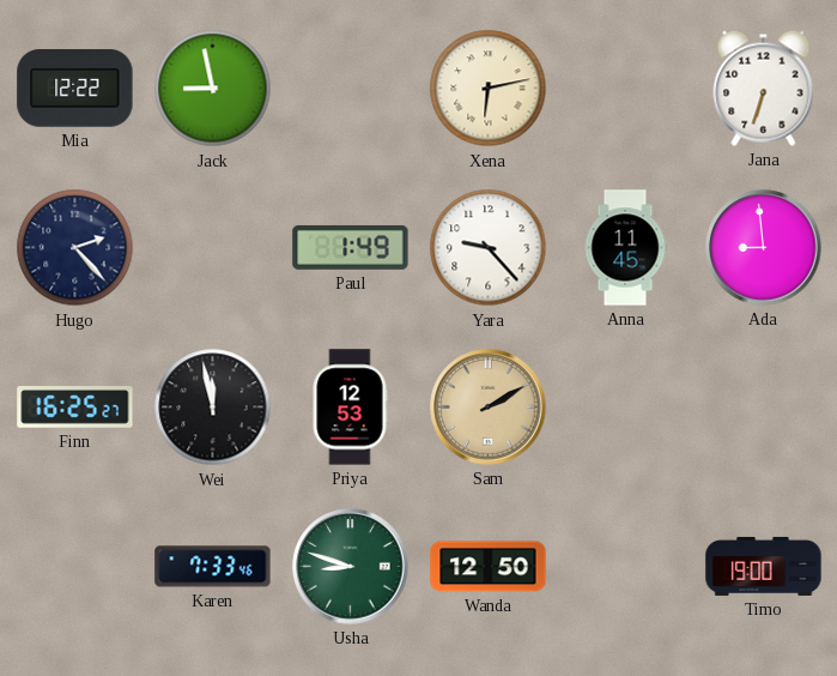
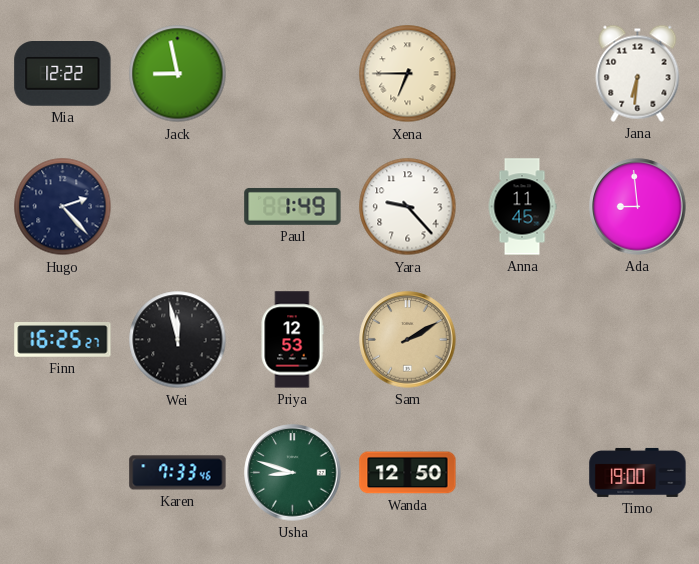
Xena: 6:13 -> 6:45 (408, 74)
Jana: 6:33 -> 6:31 (638, 73)
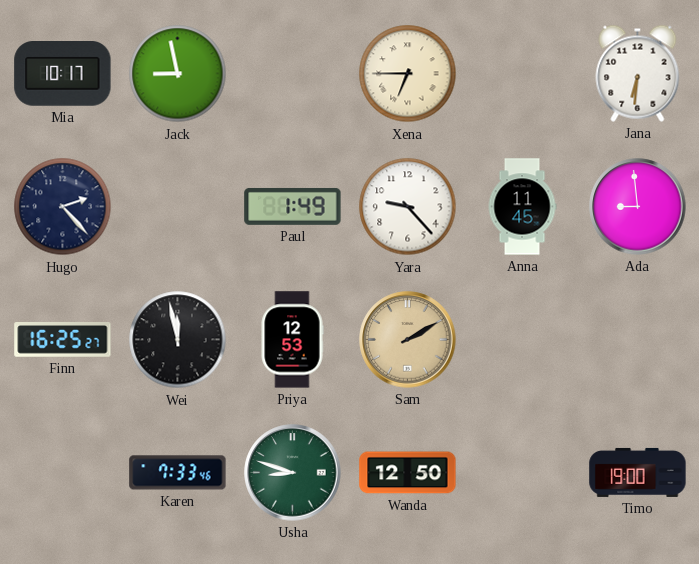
Mia: 12:22 -> 10:17 (63, 74)
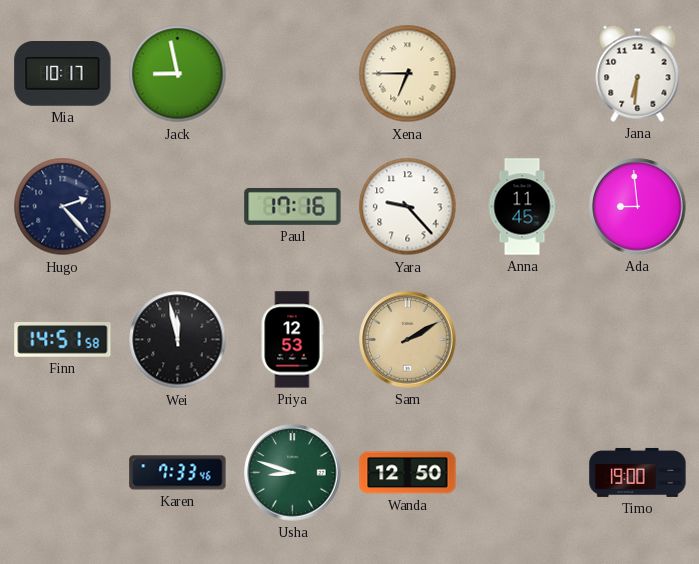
Paul: 1:49 -> 17:16 (293, 206)
Finn: 16:25 -> 14:51 (63, 340)
